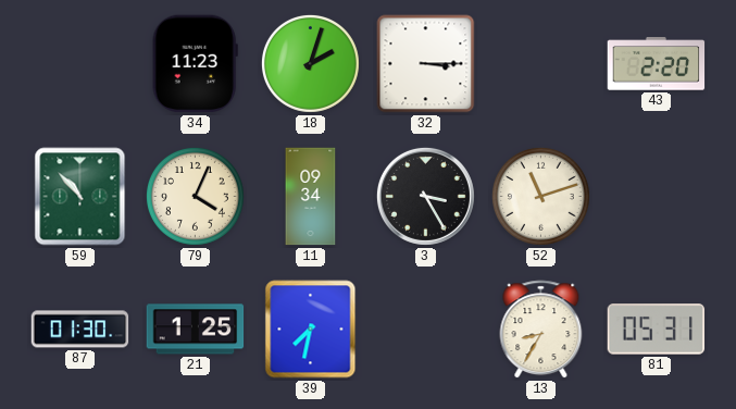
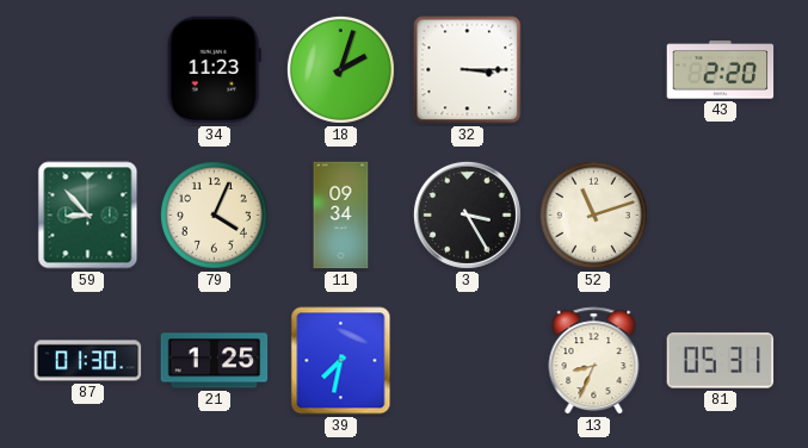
59: 10:53 -> 8:53 (88, 216)
13: 8:35 -> 8:34 (594, 361)
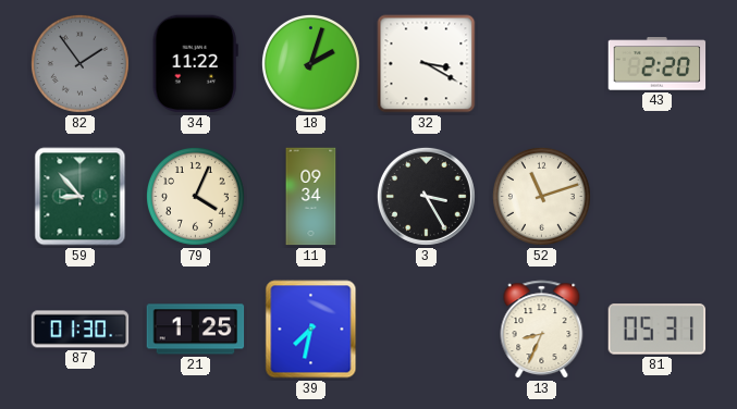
82: none -> 1:54 (79, 63)
34: 11:23 -> 11:22 (195, 64)
32: 3:15 -> 3:20 (427, 64)
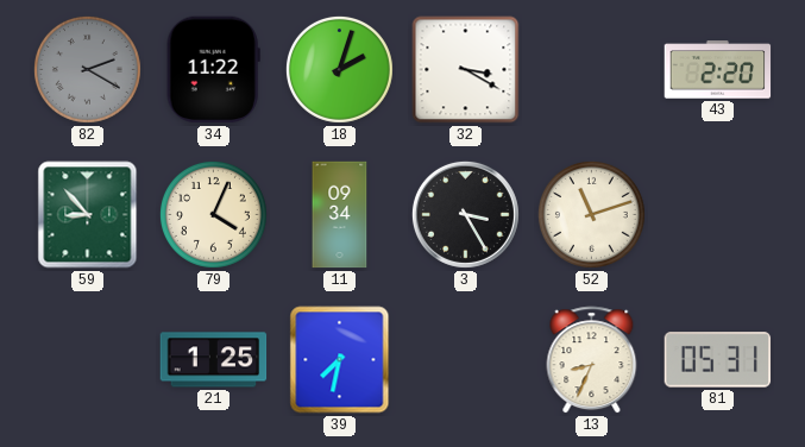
82: 1:54 -> 2:20 (87, 69)
87: 01:30 -> none (81, 330)
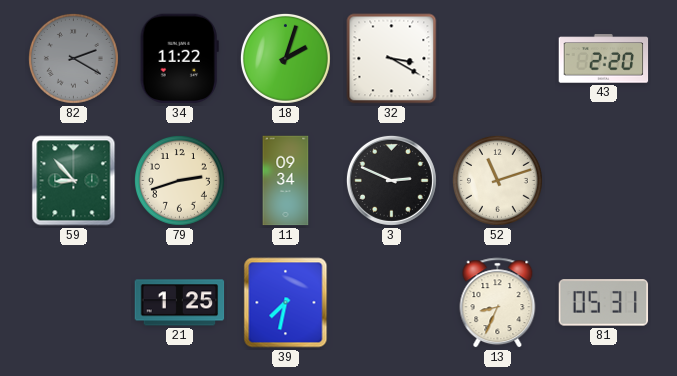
79: 4:04 -> 2:42 (179, 180)
3: 3:25 -> 2:49 (391, 180)
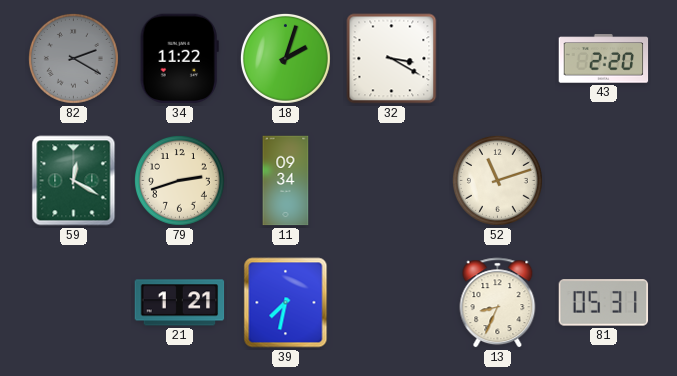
59: 8:53 -> 12:20 (74, 181)
3: 2:49 -> none (391, 180)
21: 1:25 -> 1:21 (180, 303)
